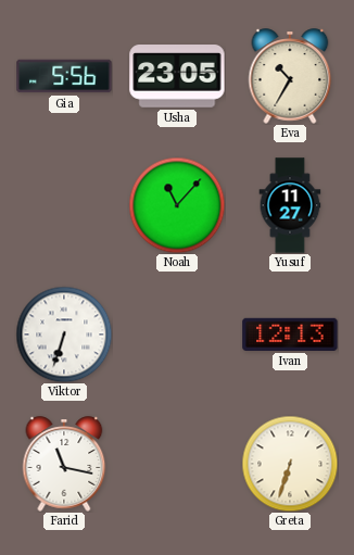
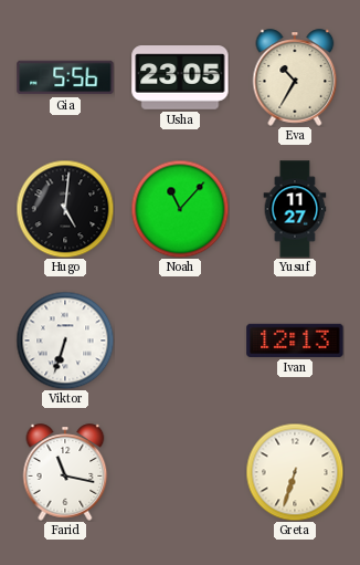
Hugo: none -> 5:01 (65, 209)
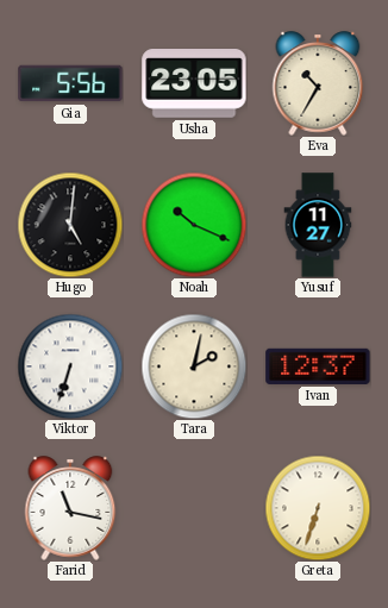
Noah: 11:07 -> 10:19 (194, 225)
Tara: none -> 2:02 (194, 366)
Ivan: 12:13 -> 12:37 (318, 366)
